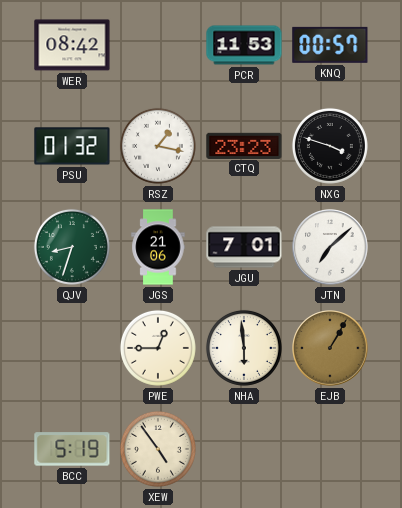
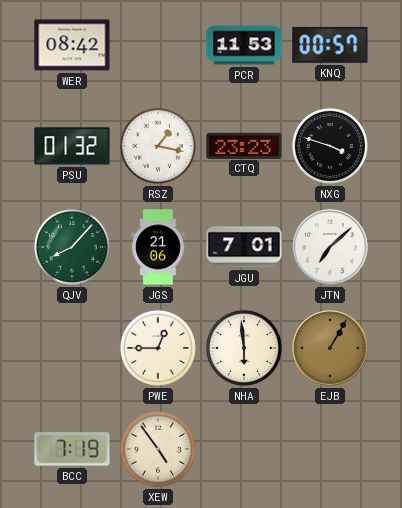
QJV: 8:33 -> 8:07 (72, 247)
BCC: 5:19 -> 7:19 (72, 449)
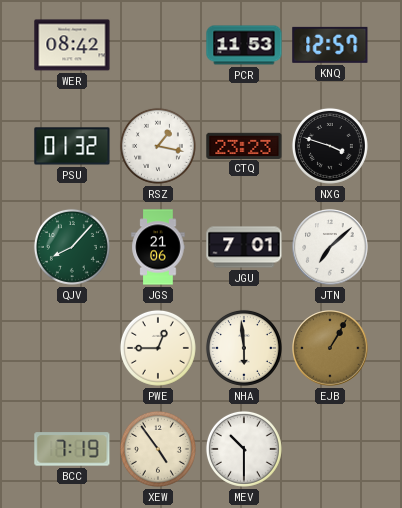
KNQ: 00:57 -> 12:57 (330, 45)
MEV: none -> 10:30 (244, 449)
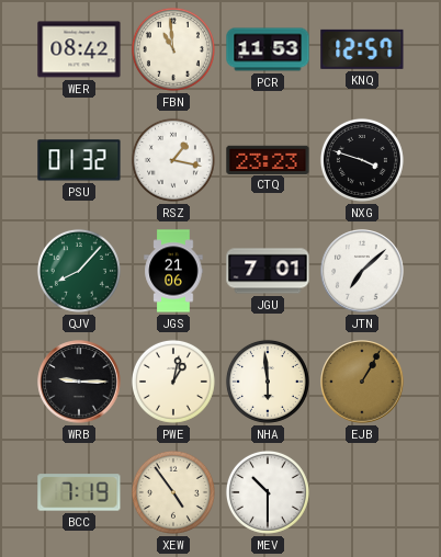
FBN: none -> 10:59 (173, 49)
WRB: none -> 9:15 (79, 382)
PWE: 12:45 -> 1:02 (173, 382)
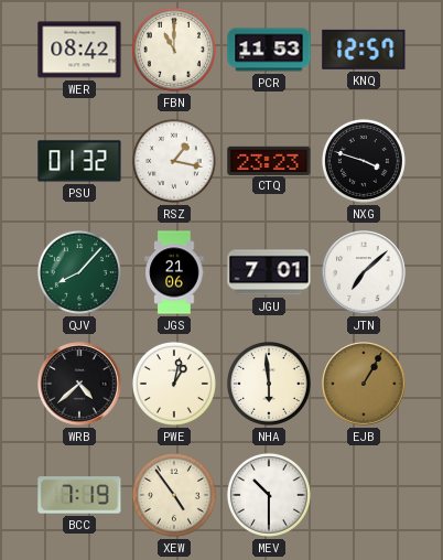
FBN: 10:59 -> 11:00 (174, 50)
WRB: 9:15 -> 4:38 (79, 384)
